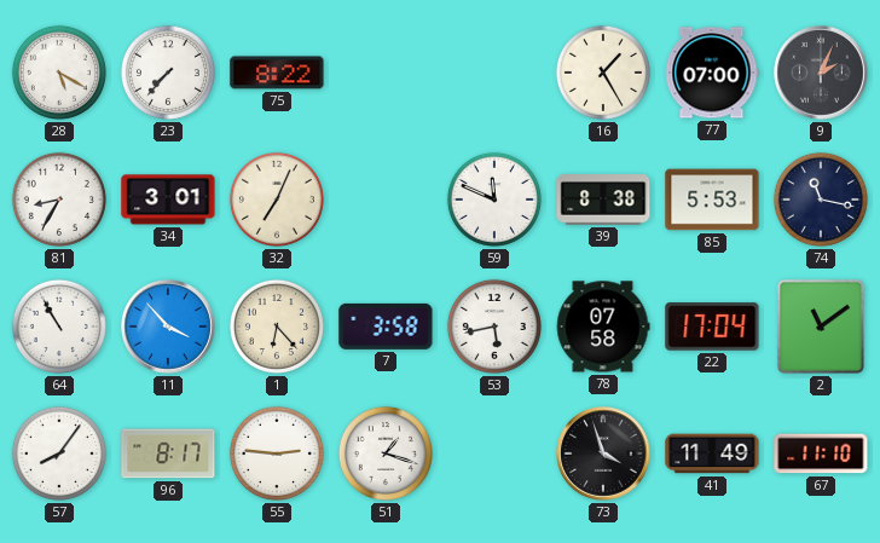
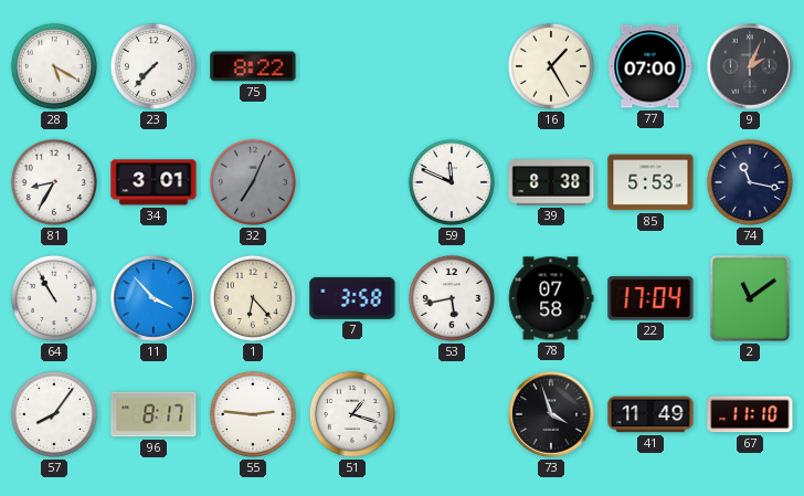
32 dial: cream -> grey (253, 182)
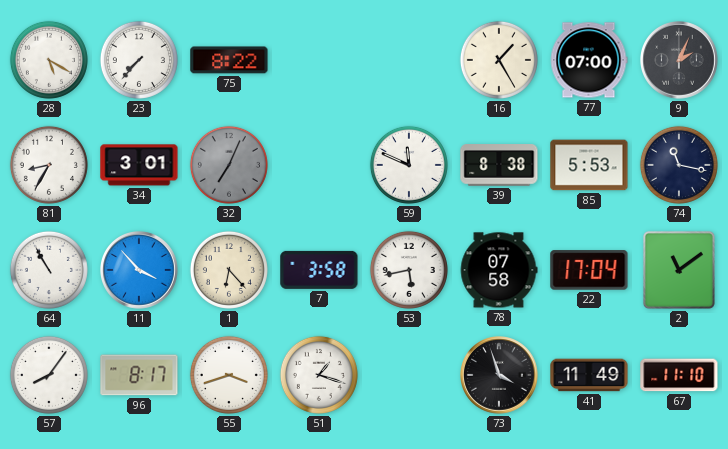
55: 2:46 -> 3:42 (229, 375)
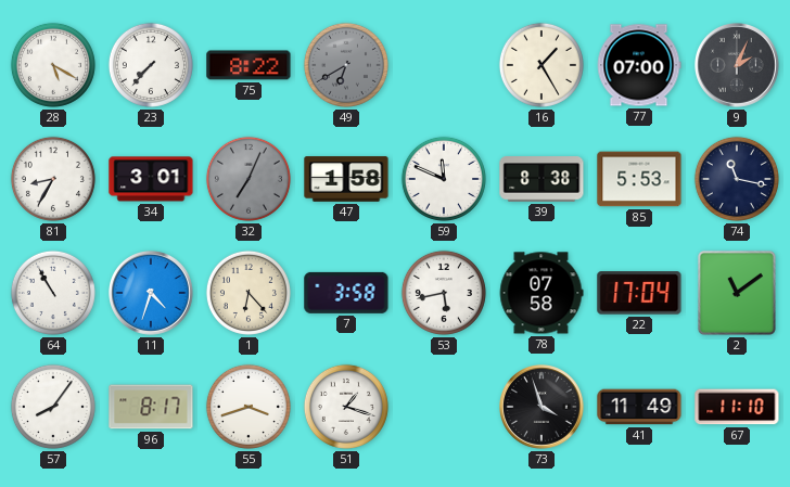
49: none -> 6:40 (346, 65)
47: none -> 1:58 (346, 179)
11: 3:53 -> 4:33 (152, 294)
